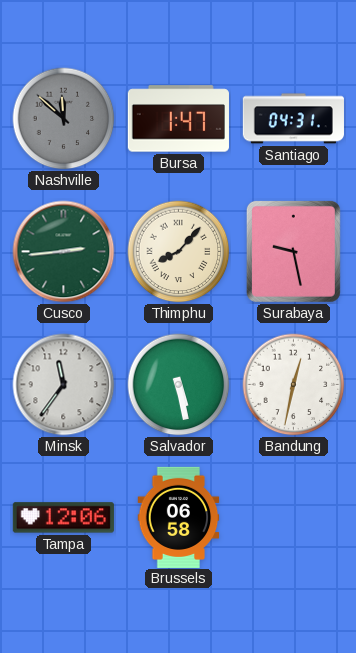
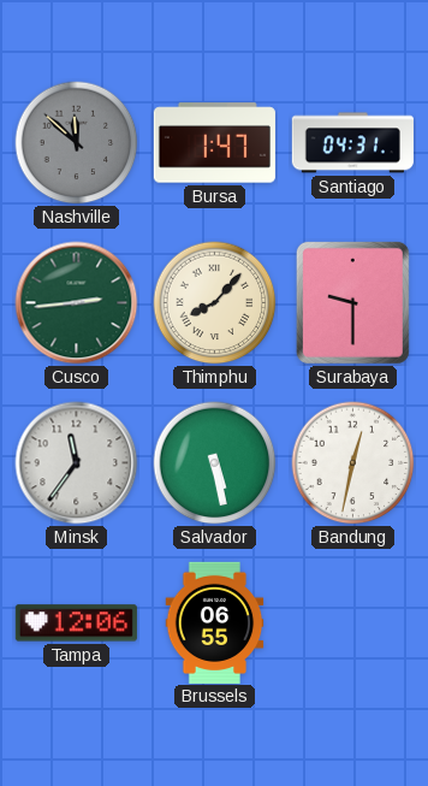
Surabaya: 9:28 -> 9:30 (352, 302)
Brussels: 06:58 -> 06:55 (215, 622)
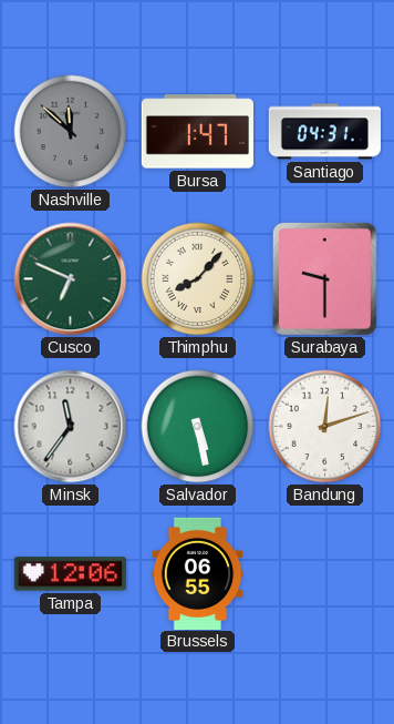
Cusco: 2:44 -> 6:49 (71, 279)
Bandung: 12:32 -> 12:12 (325, 427)
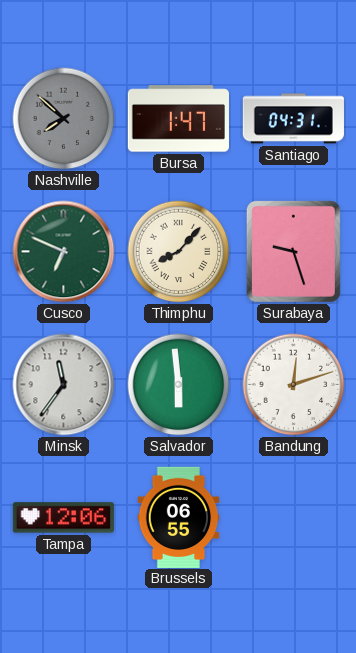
Nashville: 11:52 -> 7:52 (64, 119)
Surabaya: 9:30 -> 9:27 (293, 251)
Salvador: 5:28 -> 5:59 (179, 385)
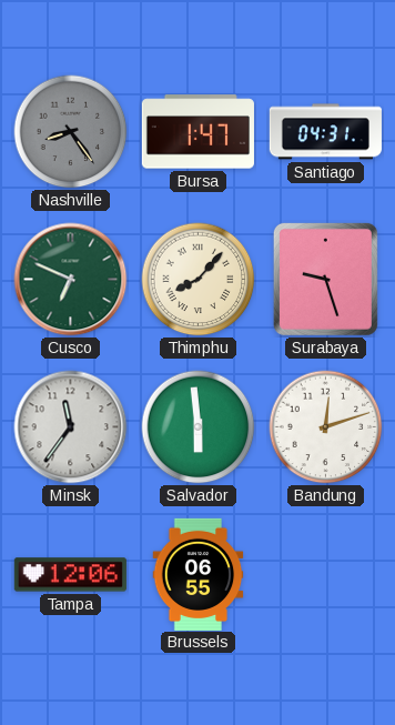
Nashville: 7:52 -> 8:24 (71, 132)
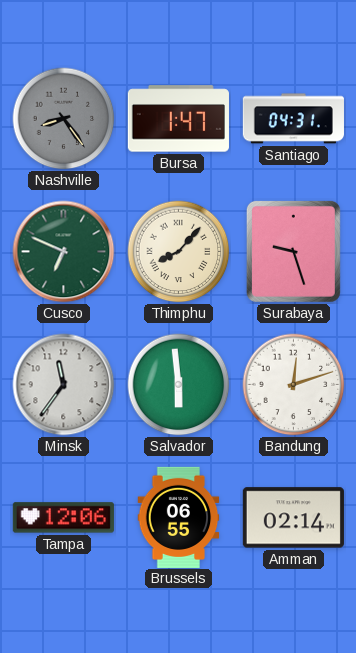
Amman: none -> 02:14 (293, 518)
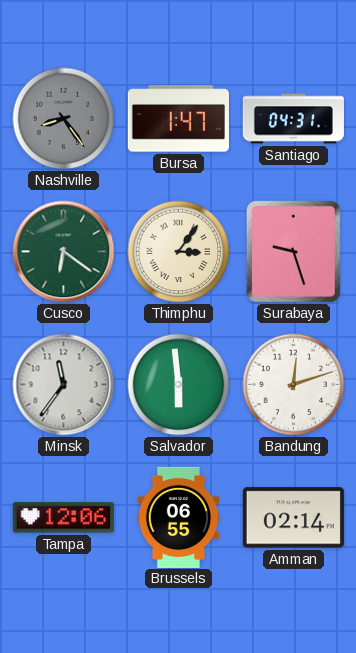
Cusco: 6:49 -> 6:21 (64, 252)
Thimphu: 8:07 -> 3:06 (179, 252)
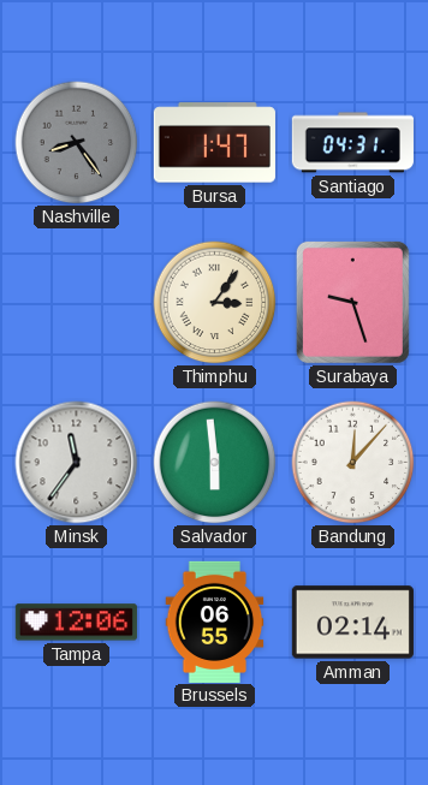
Cusco: 6:21 -> none (64, 252)
Bandung: 12:12 -> 12:07 (353, 463)
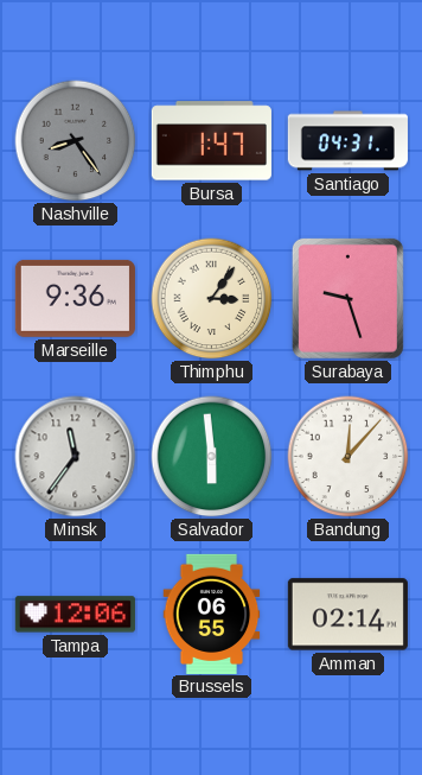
Marseille: none -> 9:36 (75, 298)
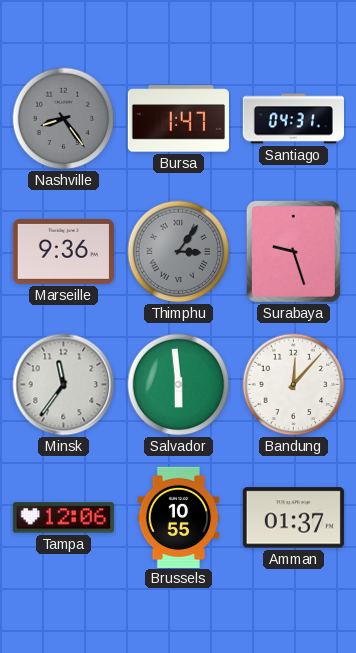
Thimphu dial: cream -> grey (179, 252)
Brussels: 06:55 -> 10:55 (179, 517)
Amman: 02:14 -> 01:37 (293, 518)
